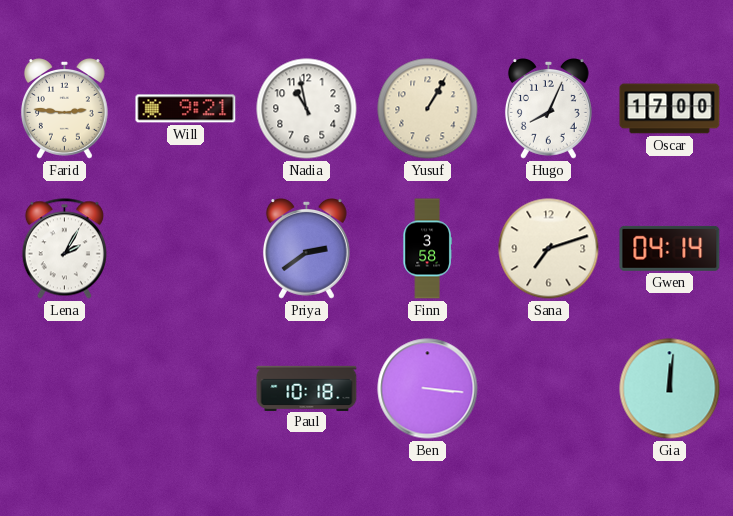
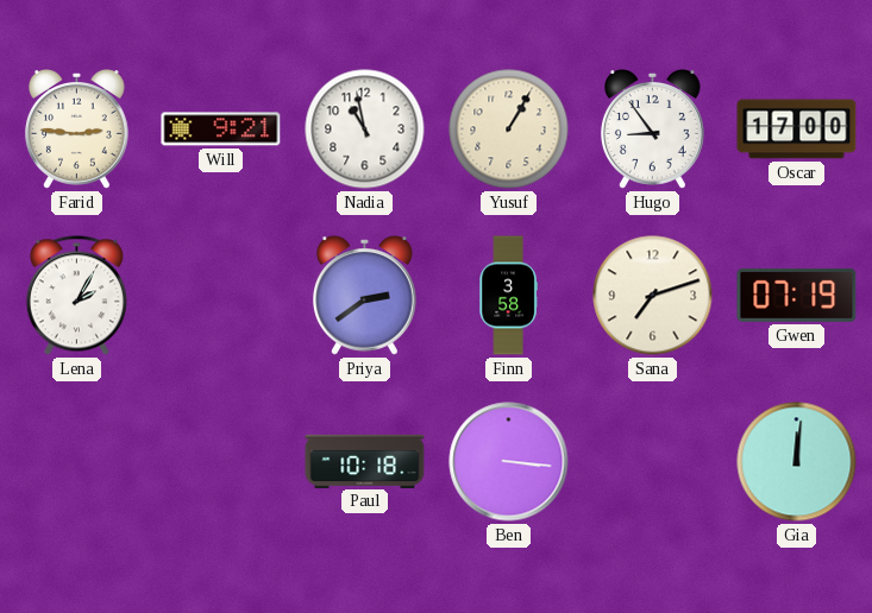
Hugo: 8:04 -> 8:54 (652, 129)
Gwen: 04:14 -> 07:19 (797, 295)
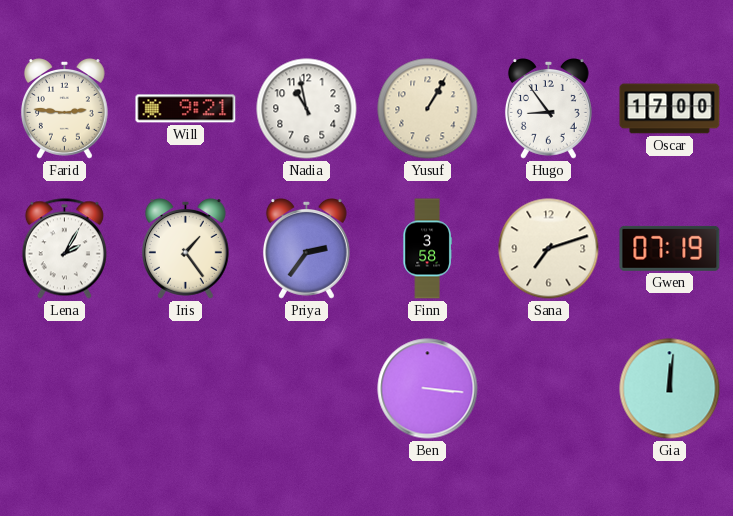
Iris: none -> 1:24 (185, 249)
Priya: 2:39 -> 2:36 (306, 249)
Paul: 10:18 -> none (365, 461)
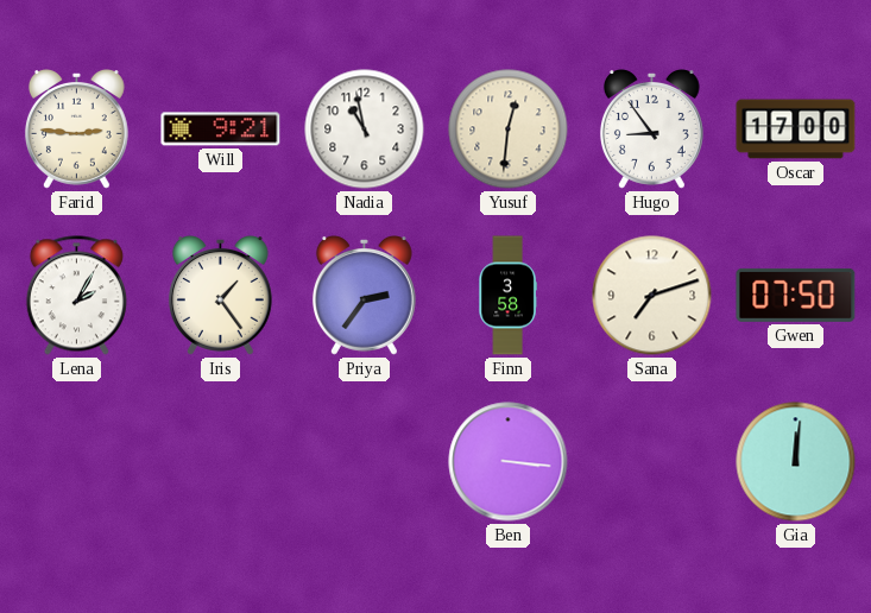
Yusuf: 1:05 -> 12:31 (509, 129)
Gwen: 07:19 -> 07:50 (796, 295)
